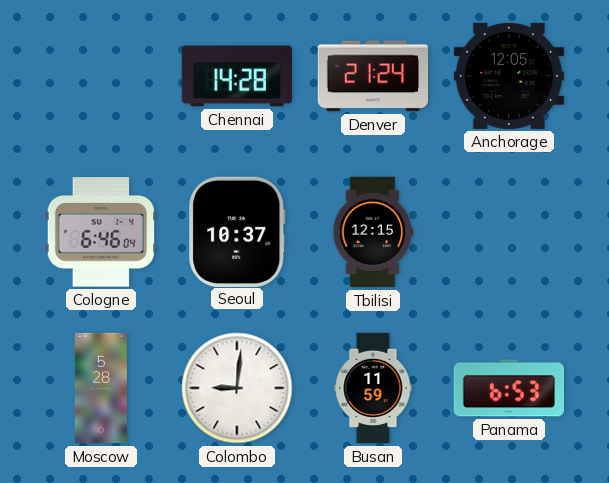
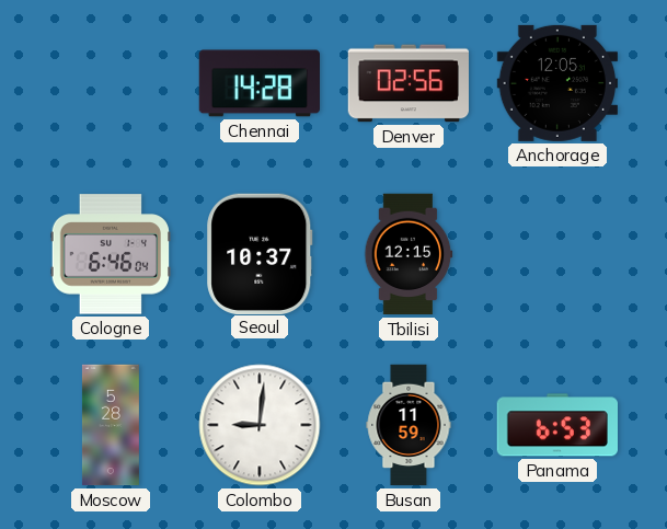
Denver: 21:24 -> 02:56 (407, 83)
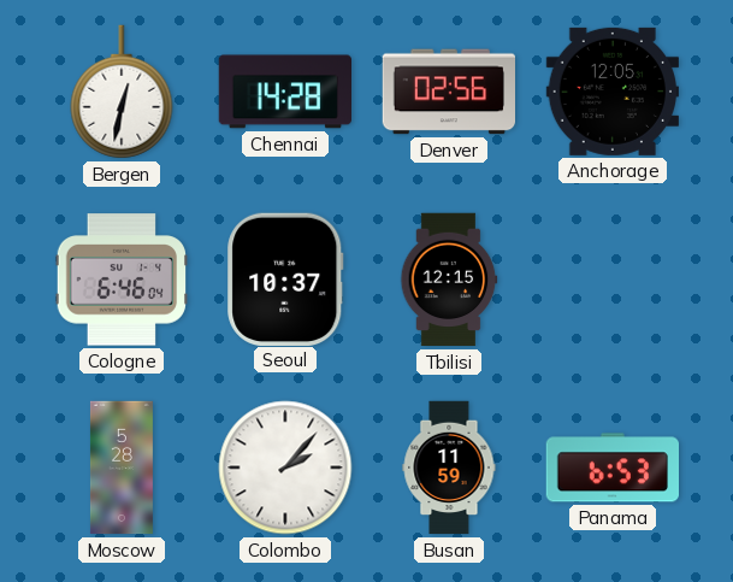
Bergen: none -> 12:32 (122, 92)
Colombo: 9:01 -> 2:07 (285, 468)
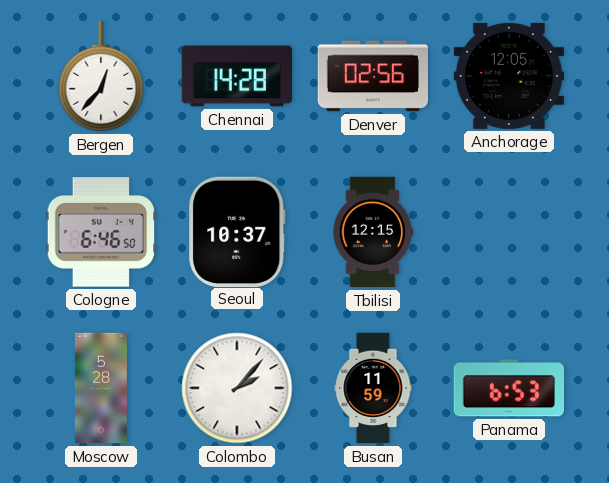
Bergen: 12:32 -> 12:37 (101, 76)
Cologne: 6:46:04 -> 6:46:50 (100, 232)
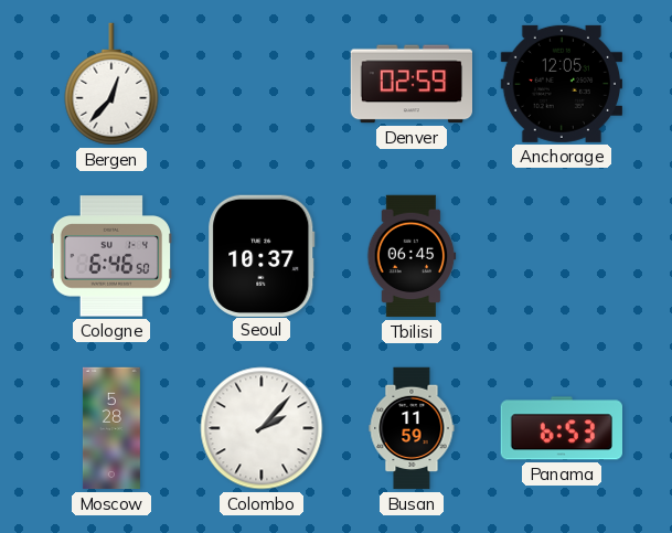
Chennai: 14:28 -> none (236, 76)
Denver: 02:56 -> 02:59 (410, 84)
Tbilisi: 12:15 -> 06:45 (412, 256)
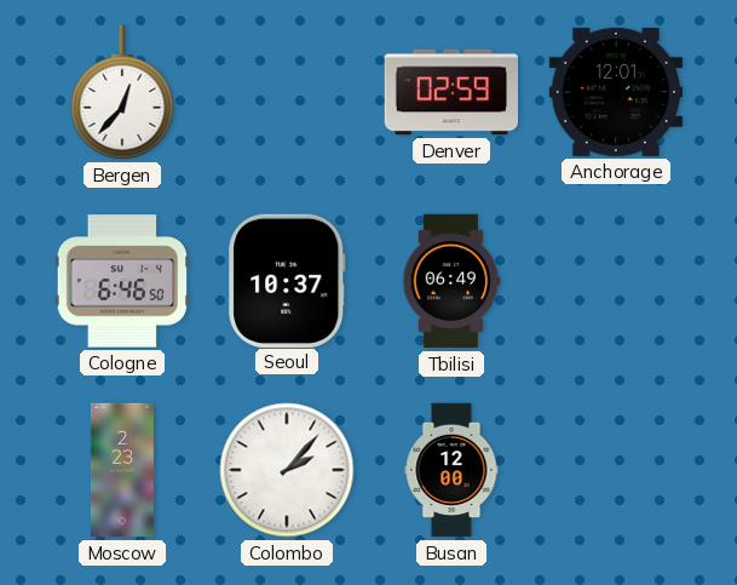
Anchorage: 12:05 -> 12:01 (615, 92)
Tbilisi: 06:45 -> 06:49 (451, 281)
Moscow: 5:28 -> 2:23 (122, 470)
Busan: 11:59 -> 12:00 (451, 470)
Panama: 6:53 -> none (561, 428)
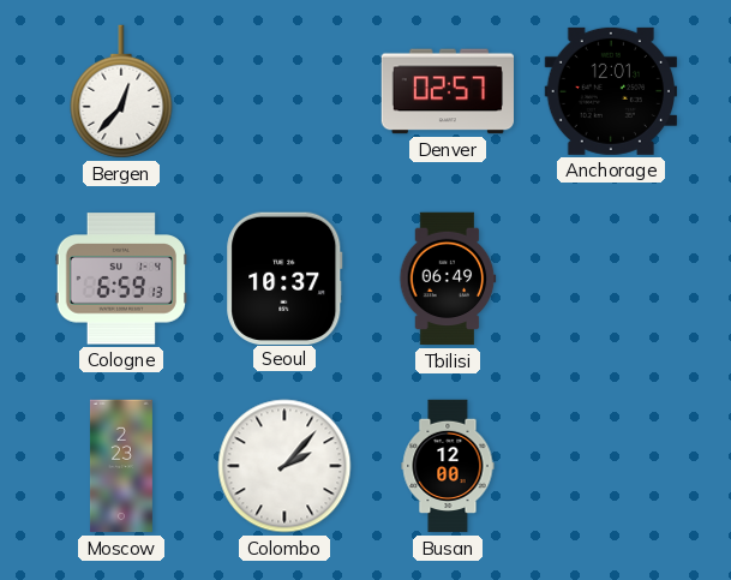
Denver: 02:59 -> 02:57 (447, 91)
Cologne: 6:46 -> 6:59 (120, 279)
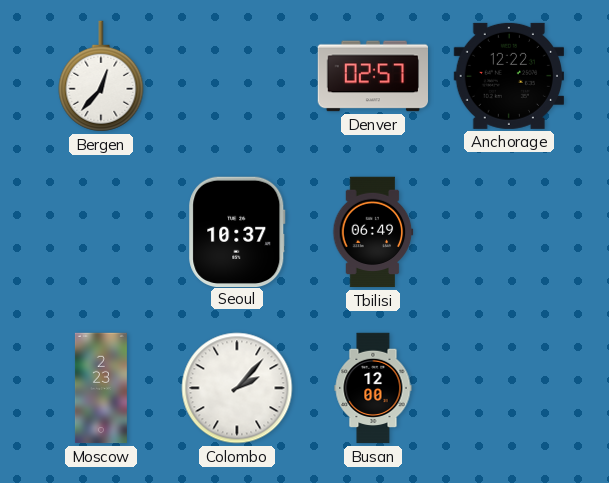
Anchorage: 12:01 -> 12:22 (508, 76)
Cologne: 6:59 -> none (120, 279)
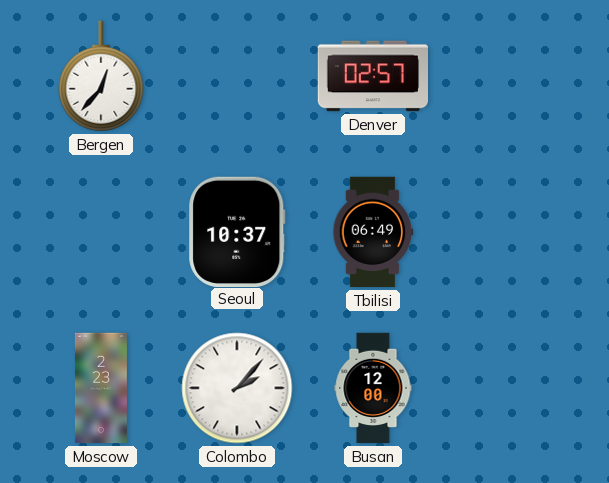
Anchorage: 12:22 -> none (508, 76)
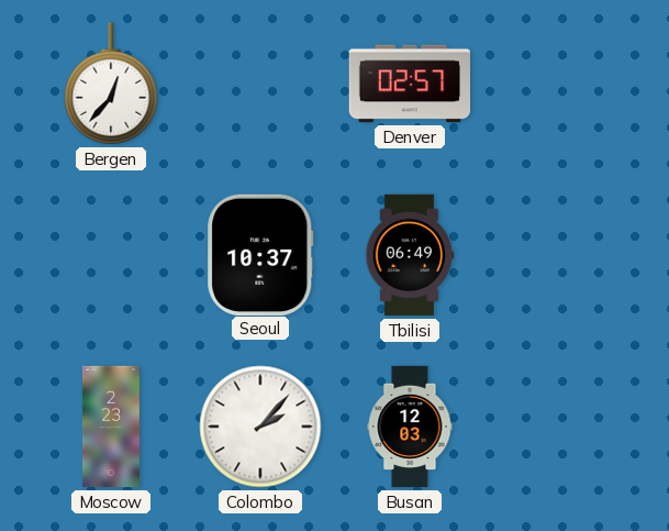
Busan: 12:00 -> 12:03 (410, 427)
